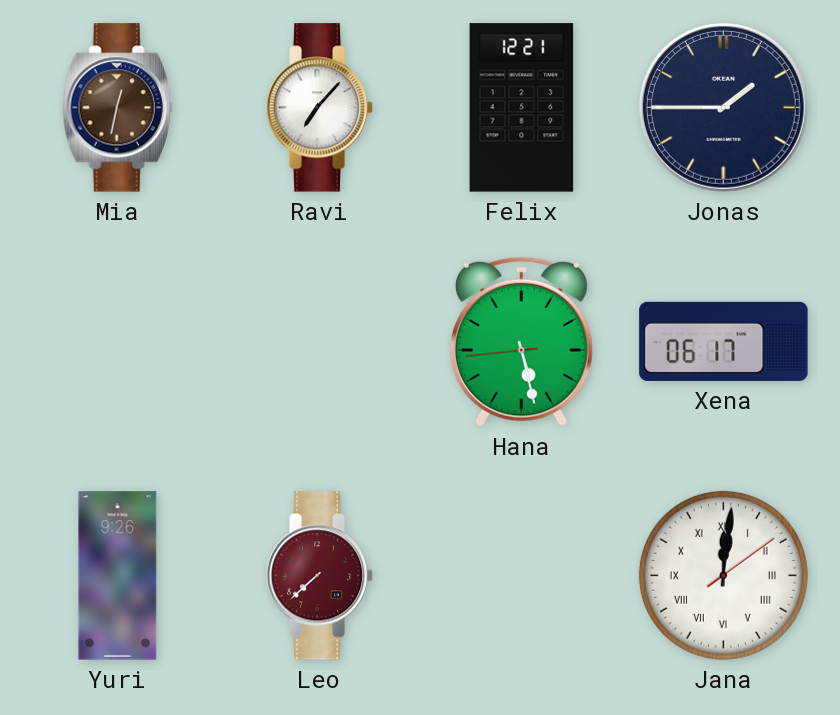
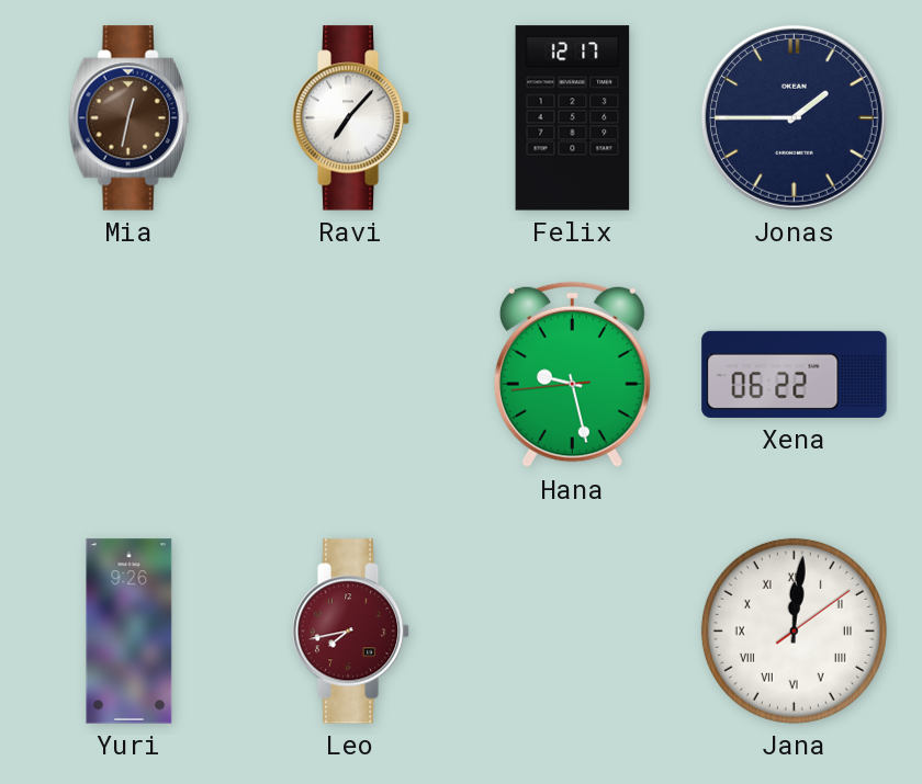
Felix: 12:21 -> 12:17 (573, 118)
Hana: 5:27 -> 9:27 (572, 375)
Xena: 06:17 -> 06:22 (795, 374)
Leo: 7:38 -> 7:43 (351, 632)
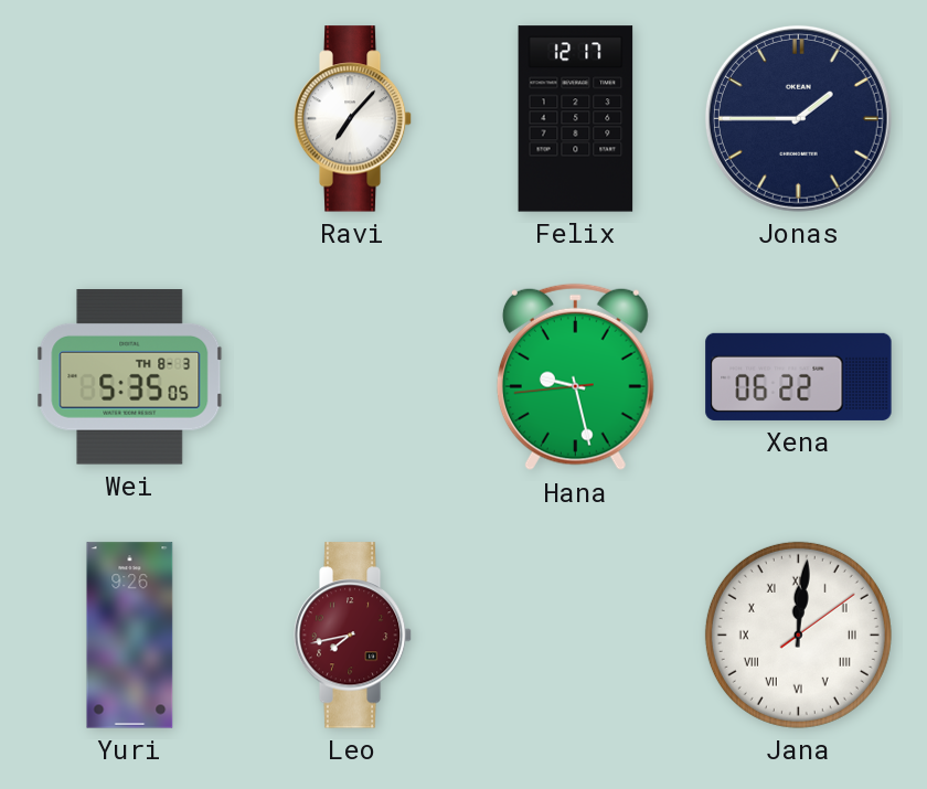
Mia: 12:32 -> none (130, 118)
Wei: none -> 5:35 (130, 377)
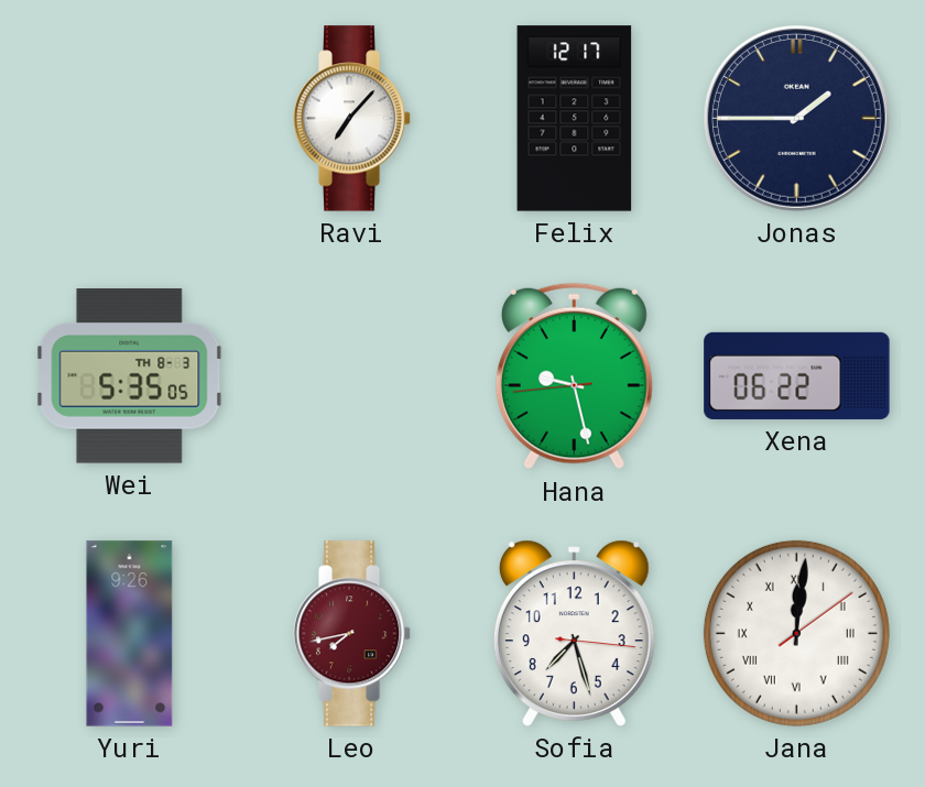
Sofia: none -> 7:27 (574, 633)
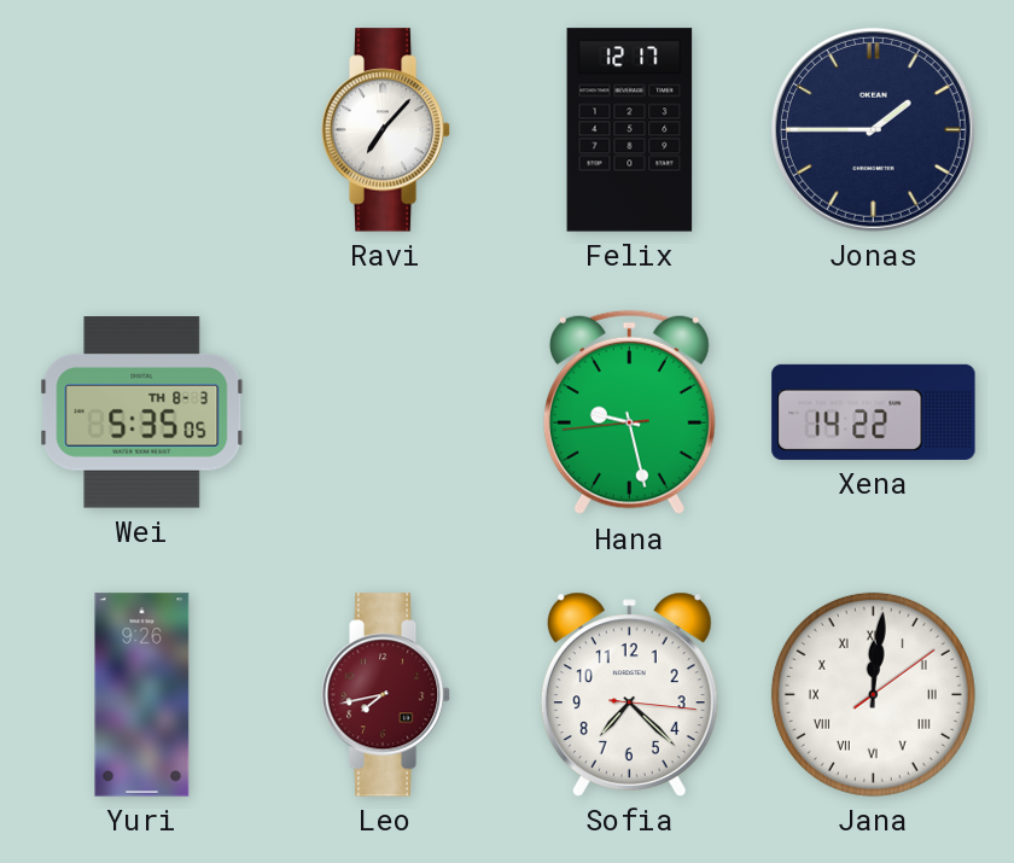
Xena: 06:22 -> 14:22 (874, 412)
Sofia: 7:27 -> 7:22 (629, 694)
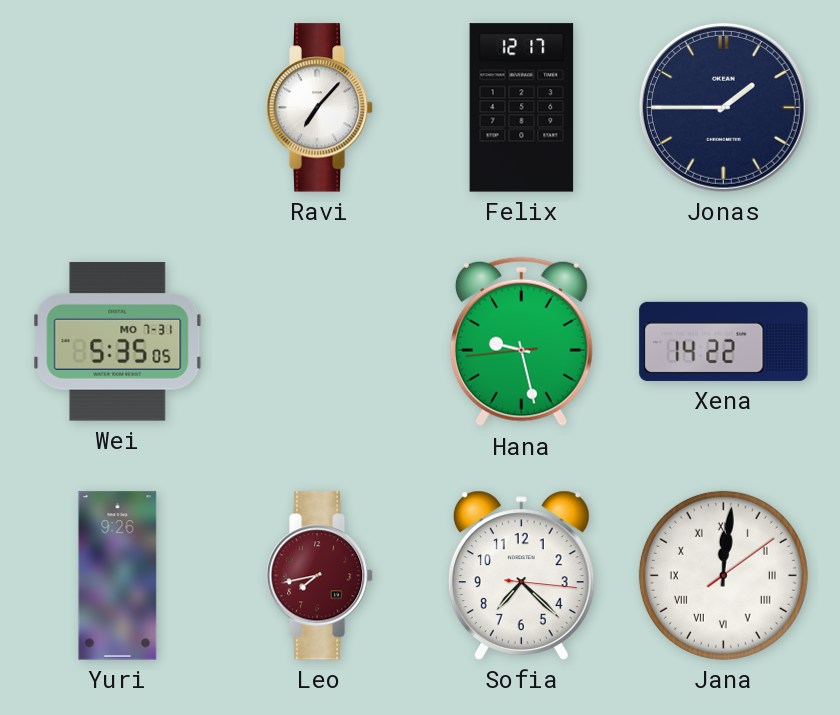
Wei date: TH 8-3 -> MO 7-31 (118, 342)
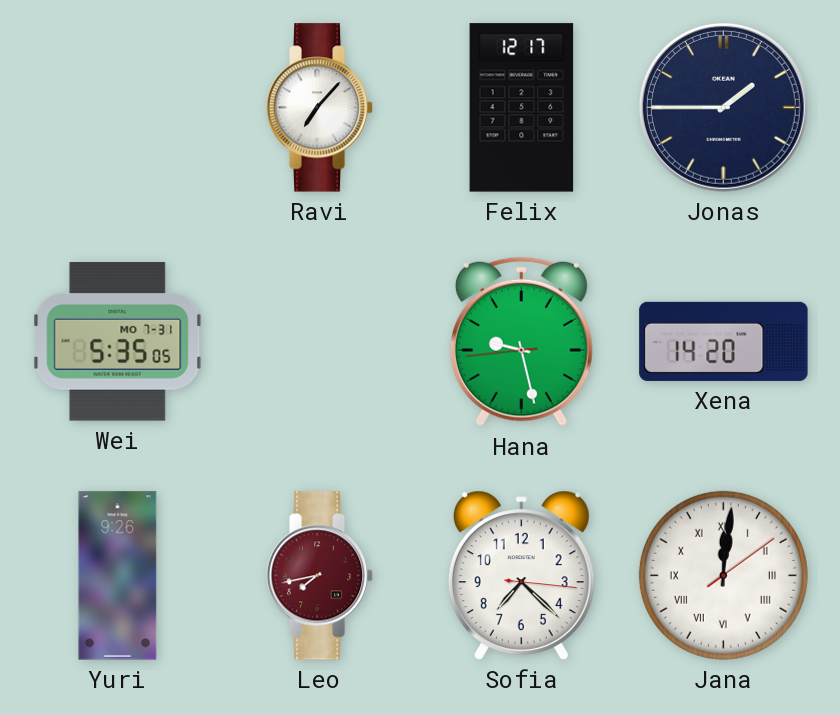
Xena: 14:22 -> 14:20 (724, 341)
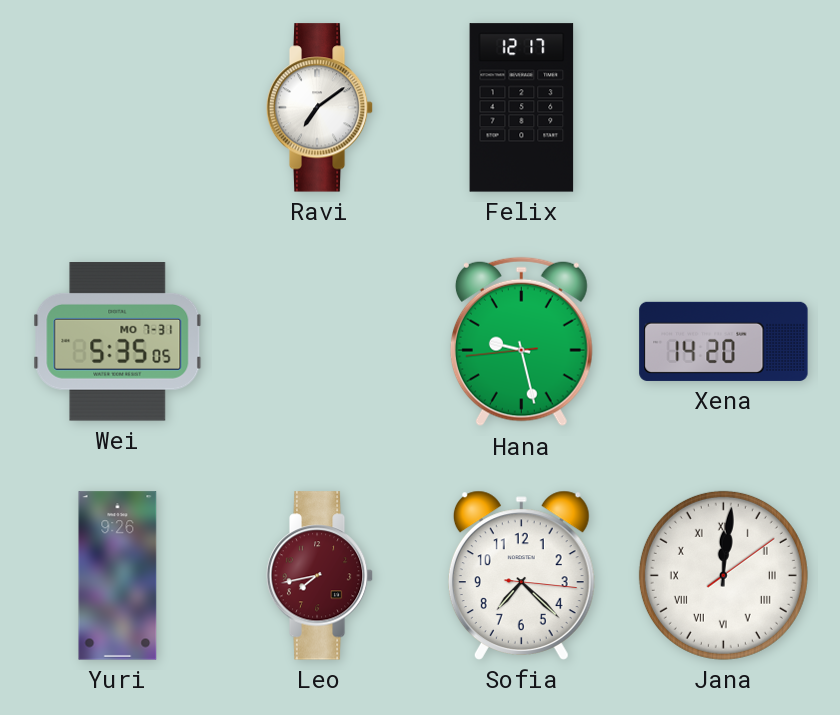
Ravi: 7:07 -> 7:09 (320, 108)
Jonas: 1:45 -> none (723, 107)
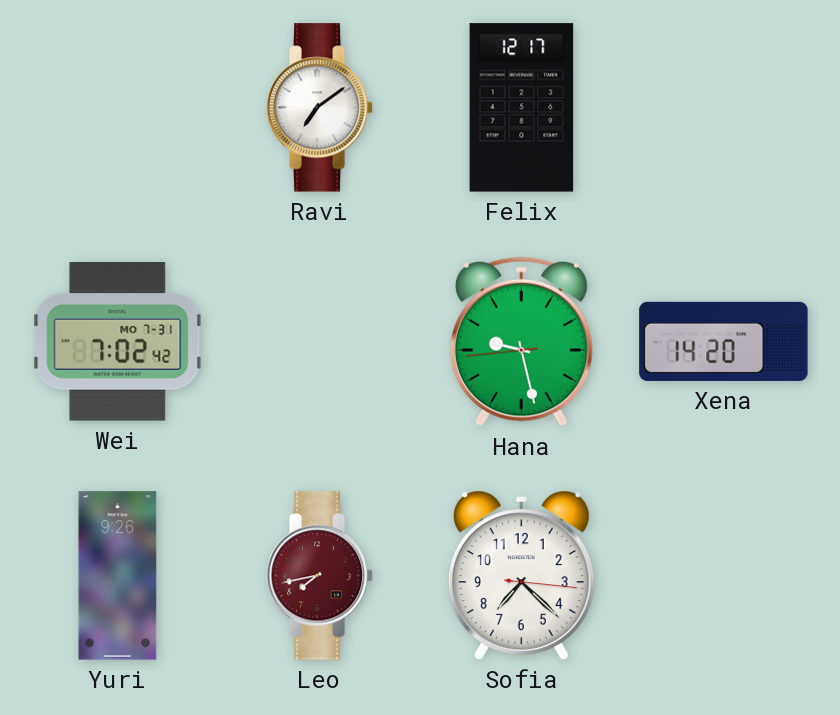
Wei: 5:35 -> 7:02 (118, 342)
Jana: 12:01 -> none (723, 575)
